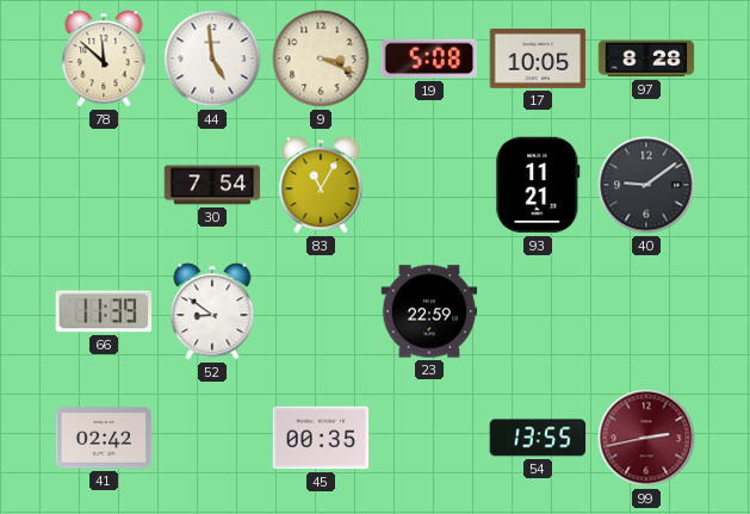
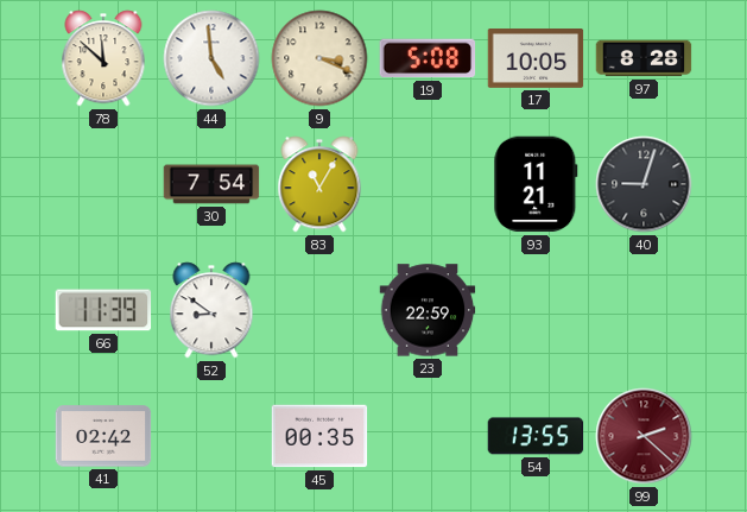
40: 9:09 -> 9:03 (644, 184)
99: 2:43 -> 2:22 (644, 436)
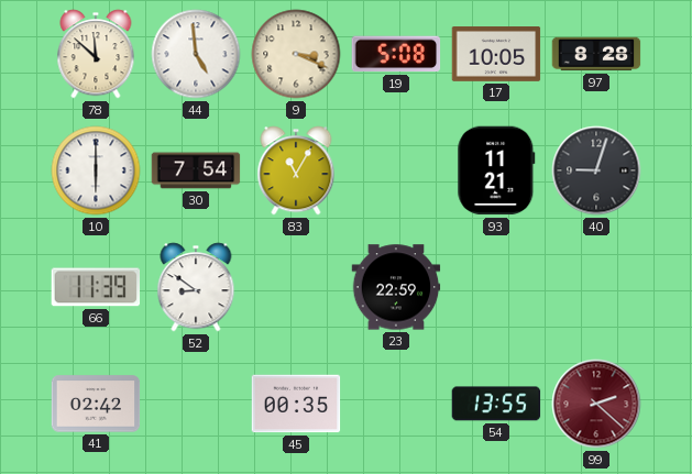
10: none -> 6:00 (96, 170)
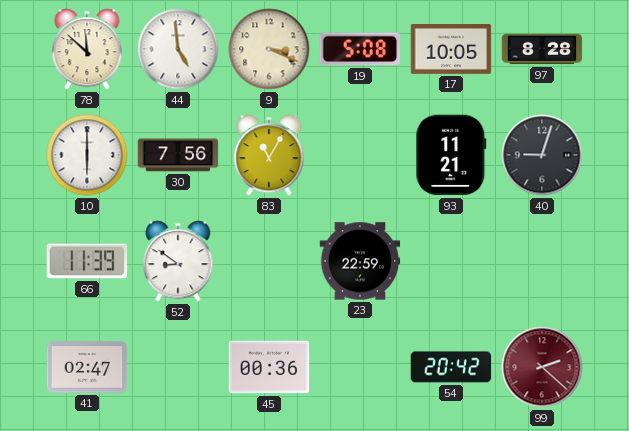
30: 7:54 -> 7:56 (178, 155)
41: 02:42 -> 02:47 (87, 367)
45: 00:35 -> 00:36 (269, 367)
54: 13:55 -> 20:42 (451, 367)
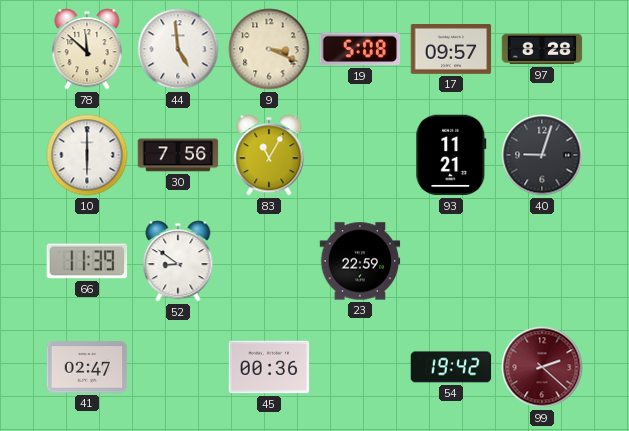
17: 10:05 -> 09:57 (451, 50)
54: 20:42 -> 19:42 (451, 367)
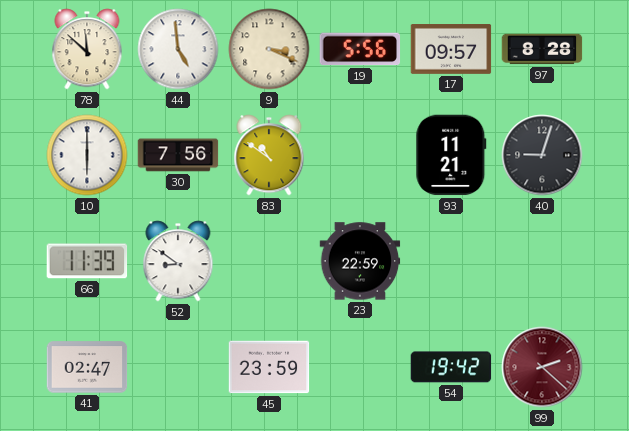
19: 5:08 -> 5:56 (360, 49)
83: 11:05 -> 10:51 (269, 155)
45: 00:36 -> 23:59 (269, 367)
